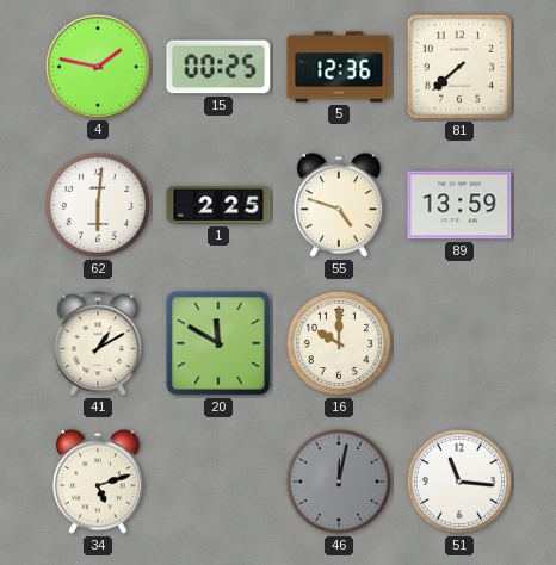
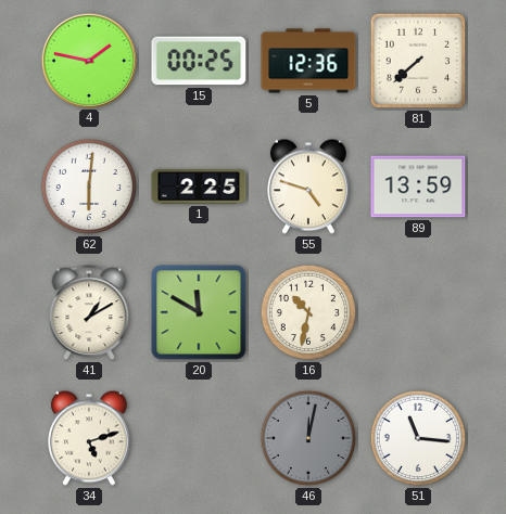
16: 10:00 -> 10:32 (308, 312)
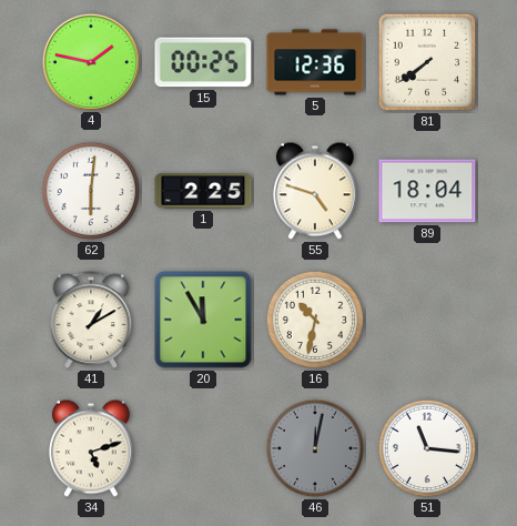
81: 7:38 -> 7:39 (427, 62)
89: 13:59 -> 18:04 (427, 191)
20: 11:50 -> 11:55 (203, 320)
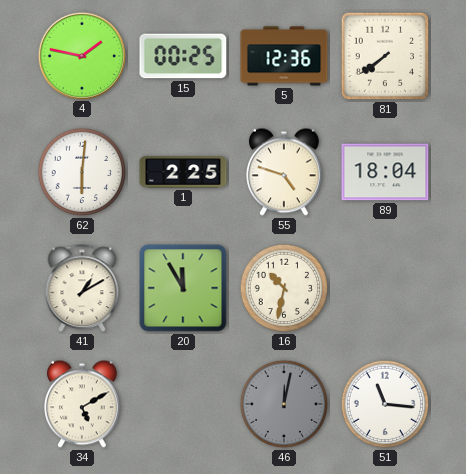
34: 5:12 -> 5:10 (83, 404)
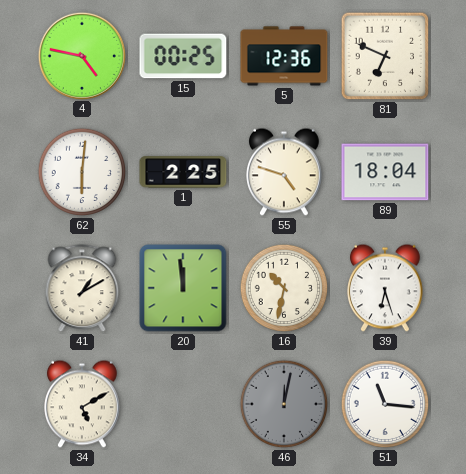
4: 1:47 -> 4:47 (81, 55)
81: 7:39 -> 6:49 (385, 56)
20: 11:55 -> 11:59 (183, 288)
39: none -> 6:27 (386, 288)
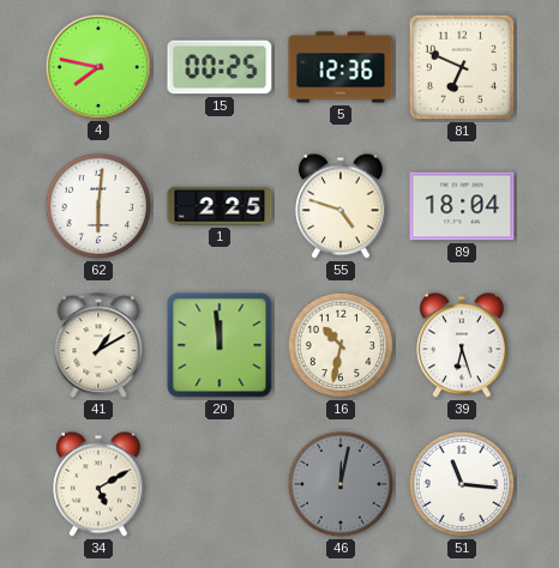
4: 4:47 -> 7:47 (97, 66)
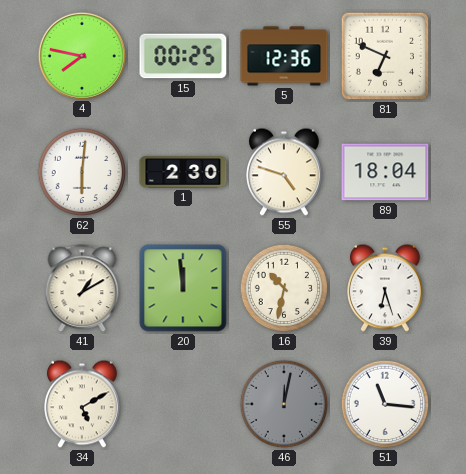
1: 2:25 -> 2:30 (183, 172)
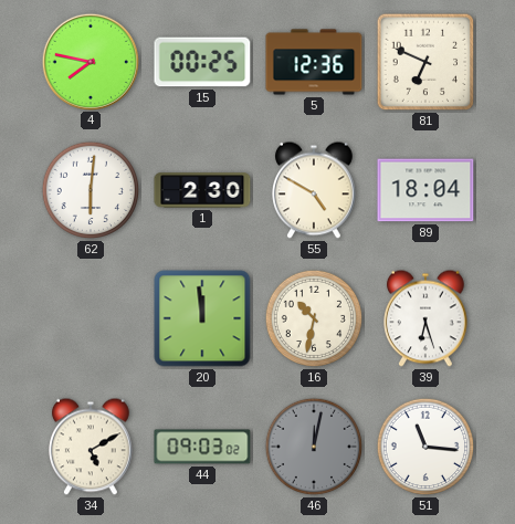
55: 4:48 -> 4:50 (315, 190)
41: 1:10 -> none (82, 289)
44: none -> 09:03 (202, 447)
